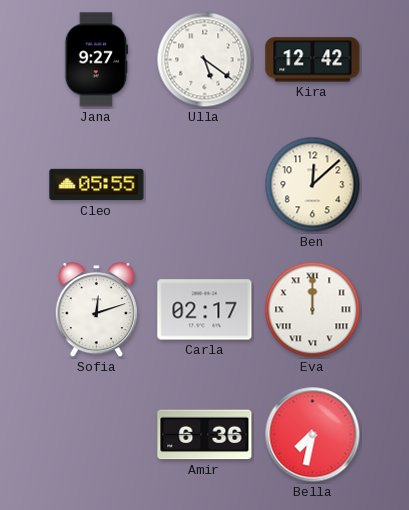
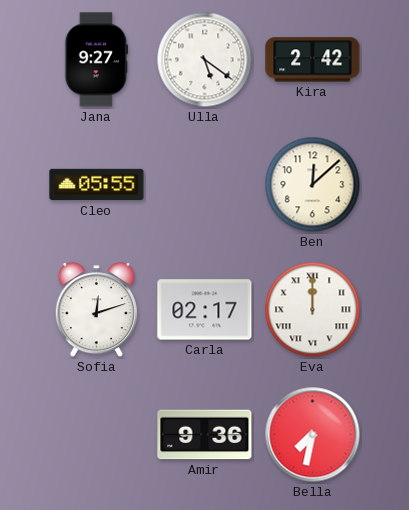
Kira: 12:42 -> 2:42 (313, 60)
Amir: 6:36 -> 9:36 (205, 435)
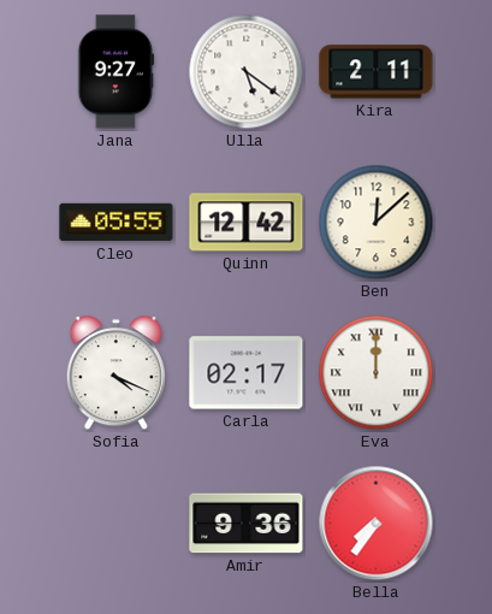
Kira: 2:42 -> 2:11 (377, 72)
Quinn: none -> 12:42 (247, 223)
Sofia: 12:12 -> 4:19 (115, 373)
Bella: 7:32 -> 7:36 (377, 524)
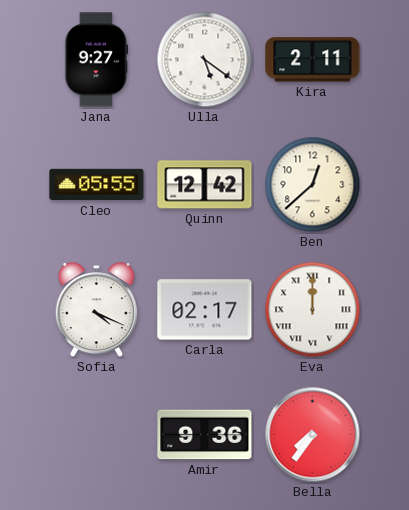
Ben: 12:08 -> 12:38 (313, 185)
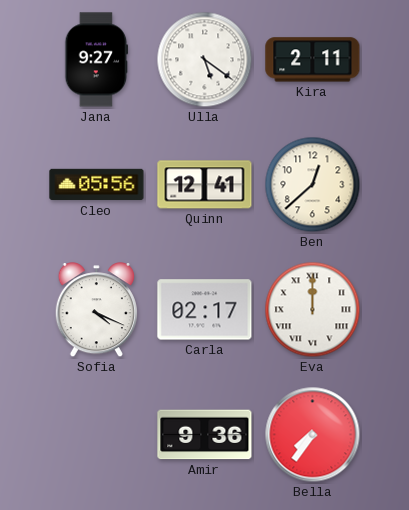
Cleo: 05:55 -> 05:56 (97, 185)
Quinn: 12:42 -> 12:41 (205, 185)
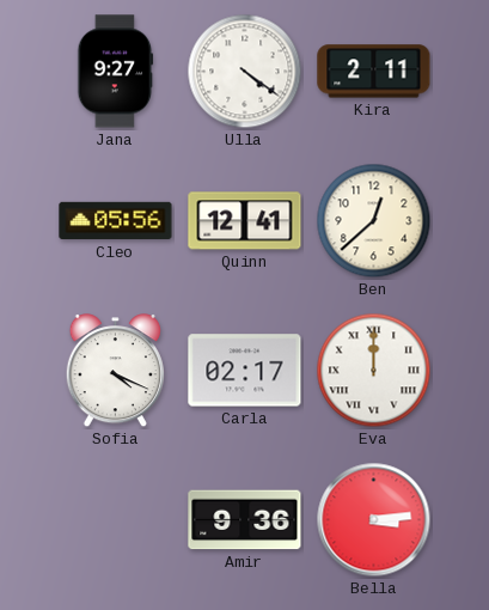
Ulla: 5:21 -> 4:21 (245, 72)
Bella: 7:36 -> 3:14 (374, 520)
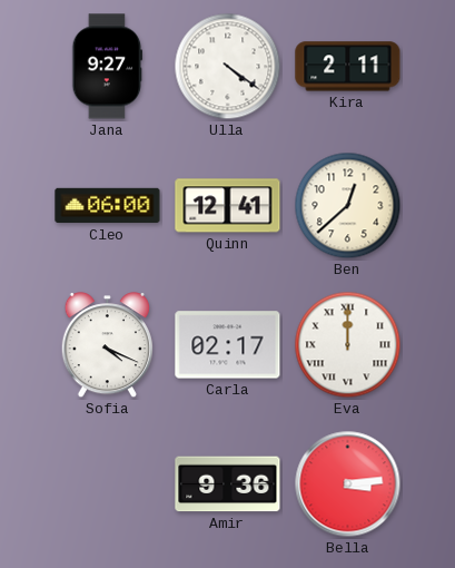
Cleo: 05:56 -> 06:00 (108, 206)
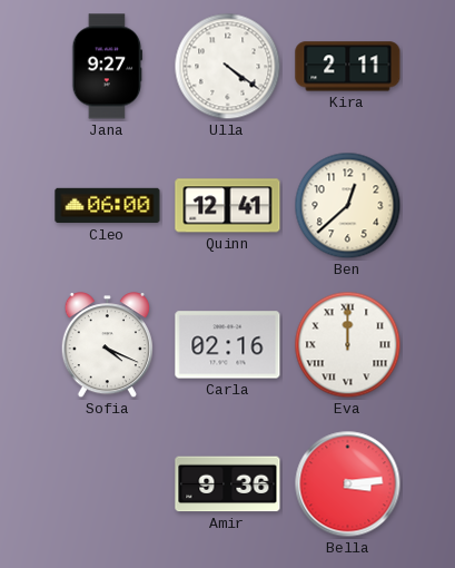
Carla: 02:17 -> 02:16 (228, 345)
